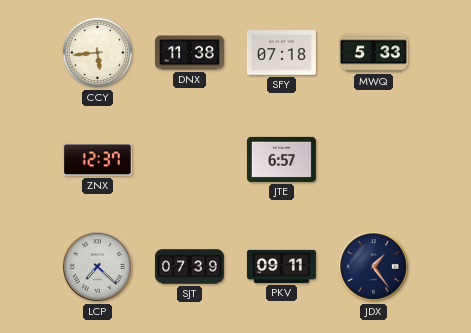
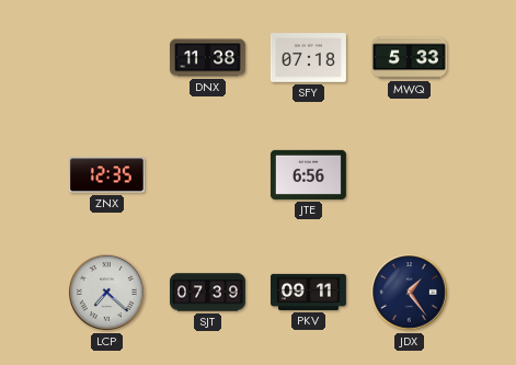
CCY: 5:44 -> none (98, 53)
ZNX: 12:37 -> 12:35 (106, 175)
JTE: 6:57 -> 6:56 (308, 174)
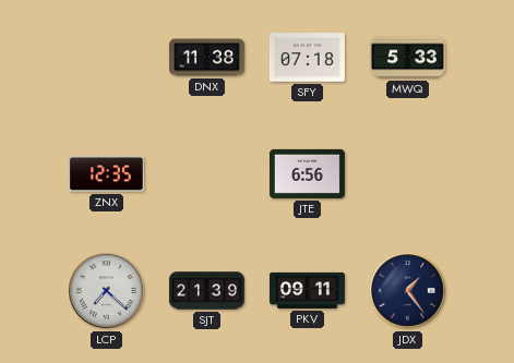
SJT: 07:39 -> 21:39 (206, 291)
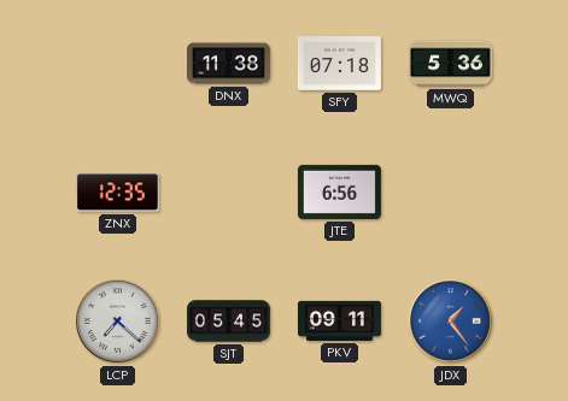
MWQ: 5:33 -> 5:36 (450, 64)
SJT: 21:39 -> 05:45 (228, 322)
JDX dial: navy -> blue (451, 322)
